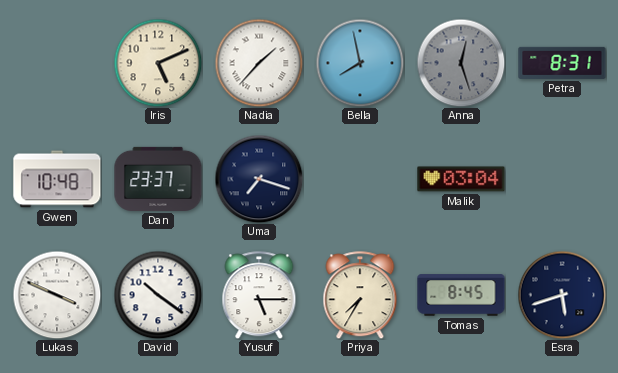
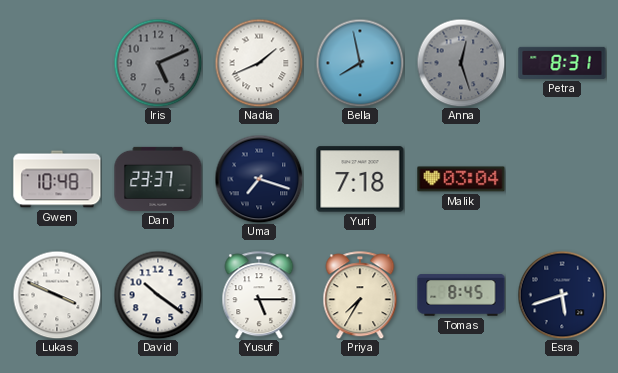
Iris dial: cream -> grey (158, 63)
Nadia: 1:37 -> 1:41 (259, 63)
Yuri: none -> 7:18 (360, 179)
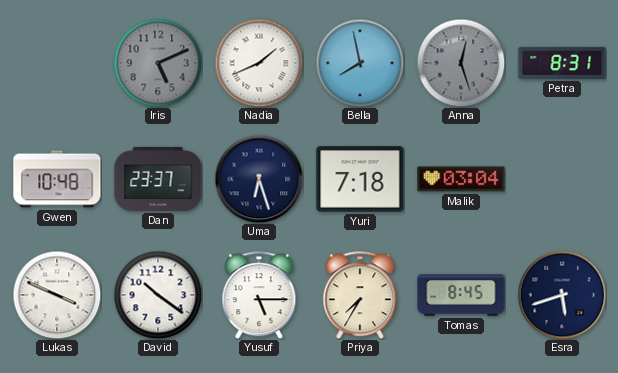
Uma: 7:18 -> 6:27 (259, 179)
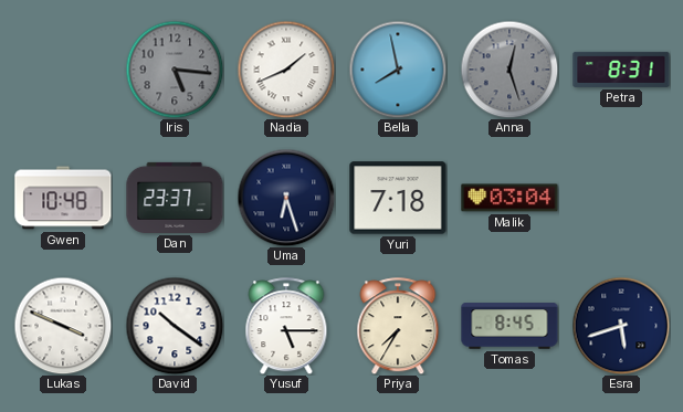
Iris: 5:11 -> 5:16 (175, 70)
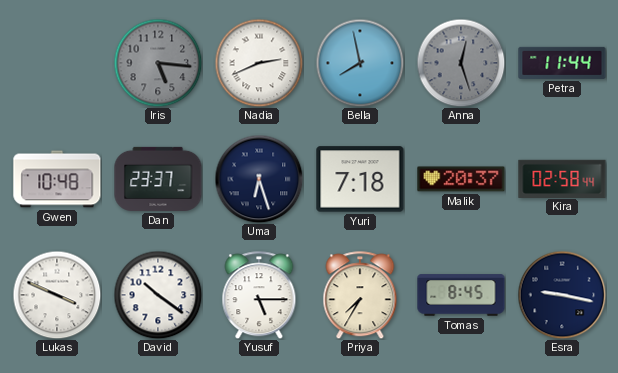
Nadia: 1:41 -> 2:41 (259, 63)
Petra: 8:31 -> 11:44 (562, 63)
Malik: 03:04 -> 20:37 (461, 179)
Kira: none -> 02:58 (562, 178)
Esra: 5:42 -> 9:17 (562, 295)
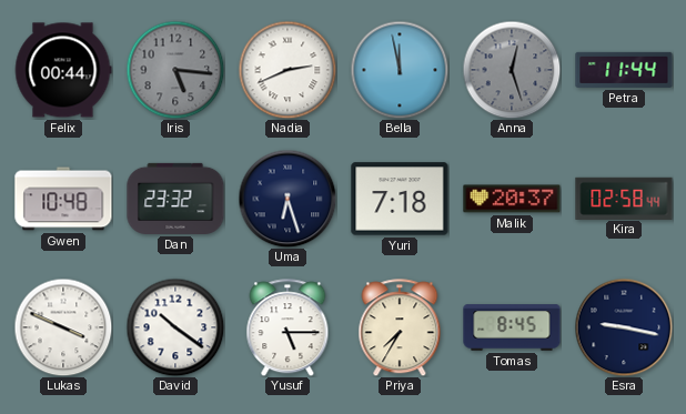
Felix: none -> 00:44 (63, 70)
Bella: 7:58 -> 11:58 (400, 70)
Dan: 23:37 -> 23:32 (175, 199)
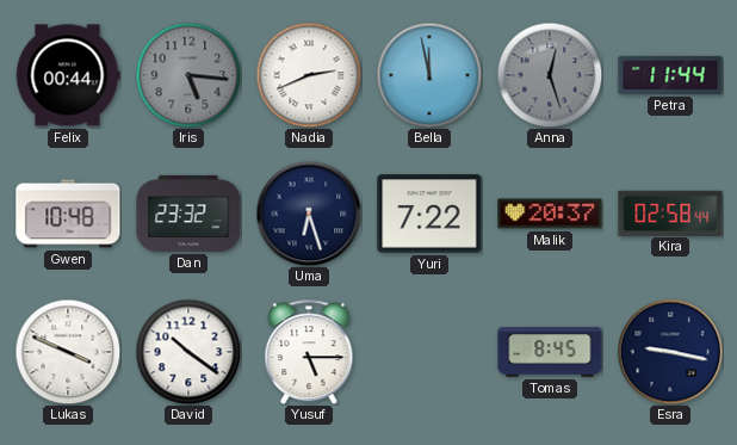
Yuri: 7:18 -> 7:22 (429, 214)
Priya: 7:35 -> none (400, 327)
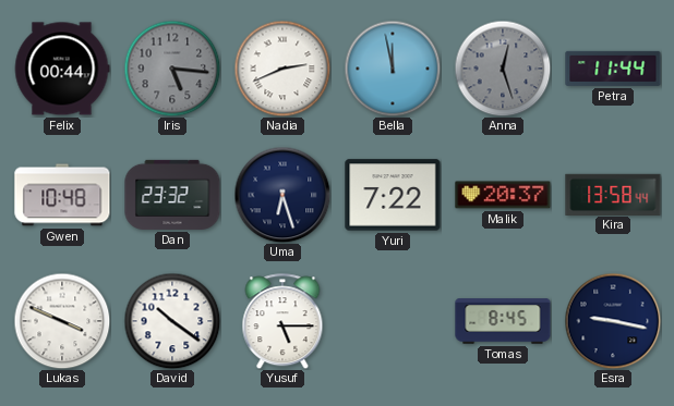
Kira: 02:58 -> 13:58 (613, 194)
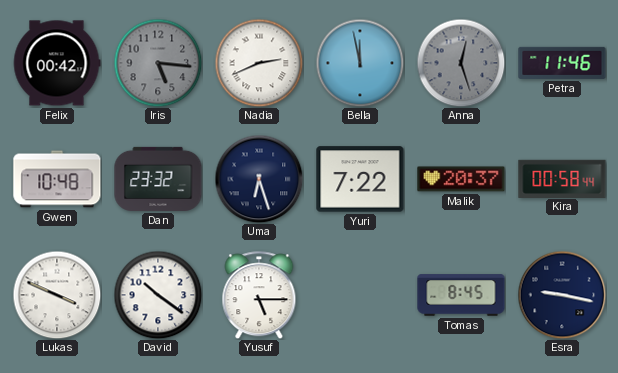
Felix: 00:44 -> 00:42 (57, 63)
Petra: 11:44 -> 11:46 (562, 63)
Kira: 13:58 -> 00:58 (562, 178)
